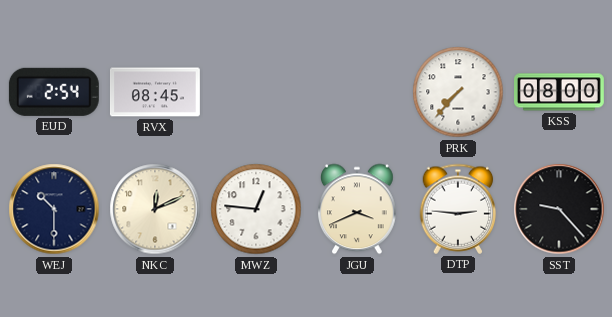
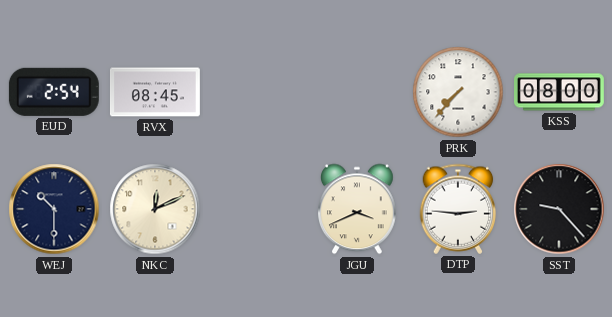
MWZ: 12:46 -> none (256, 209)
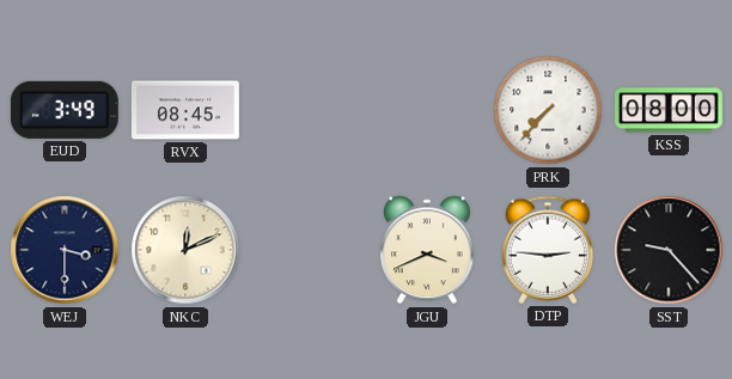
EUD: 2:54 -> 3:49 (65, 110)
WEJ: 10:30 -> 3:30 (65, 250)
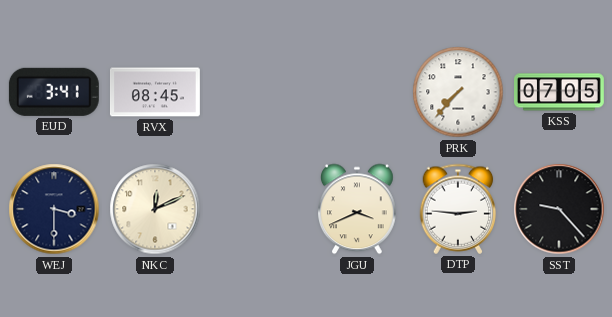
EUD: 3:49 -> 3:41 (54, 92)
KSS: 08:00 -> 07:05 (560, 92)
